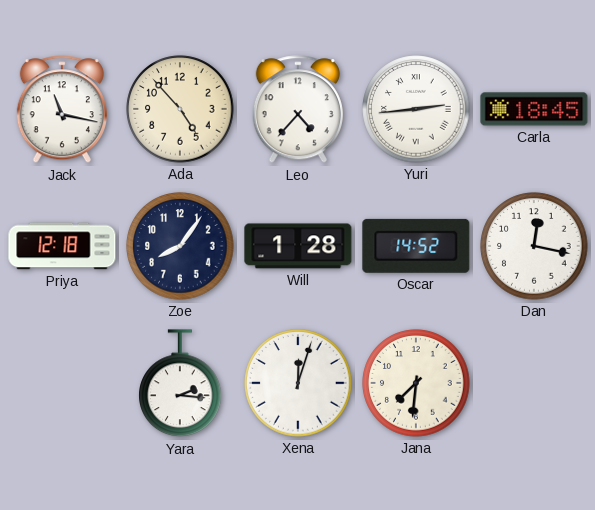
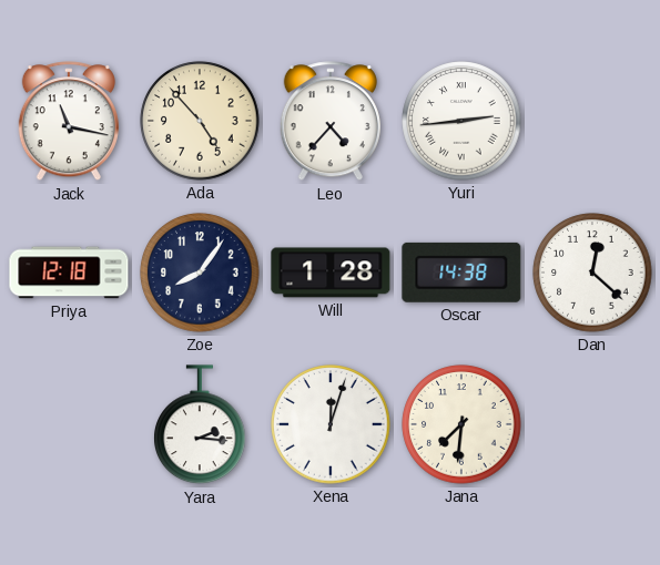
Carla: 18:45 -> none (534, 109)
Oscar: 14:52 -> 14:38 (461, 273)
Dan: 12:17 -> 12:22 (592, 273)
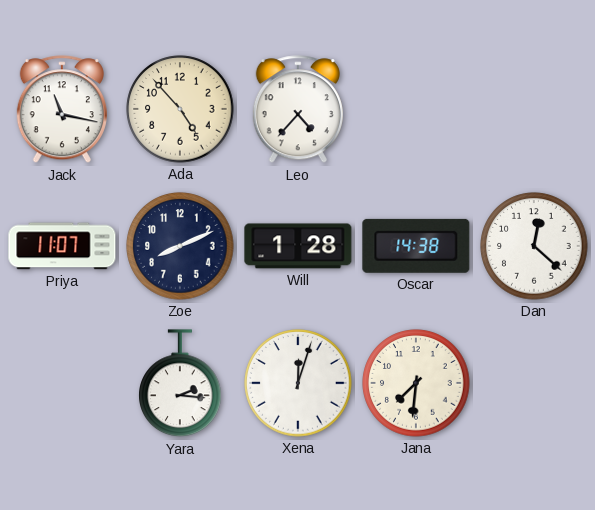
Yuri: 2:44 -> none (461, 121)
Priya: 12:18 -> 11:07 (62, 246)
Zoe: 8:06 -> 8:11 (180, 246)
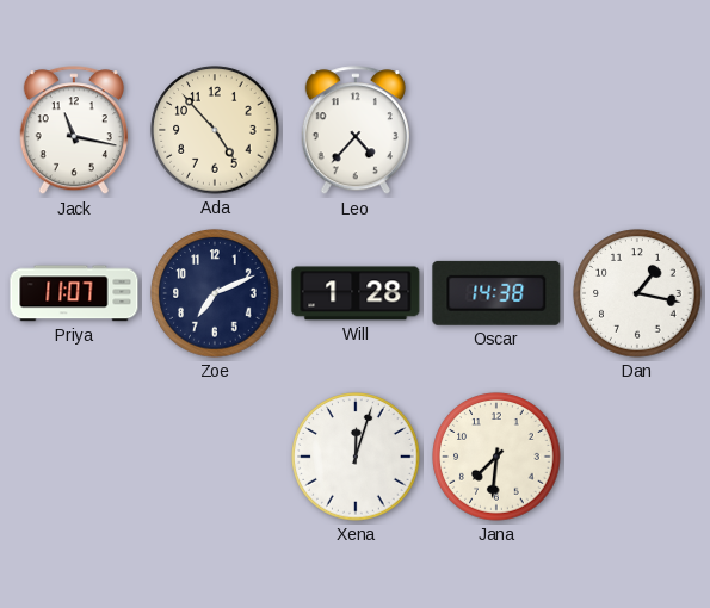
Zoe: 8:11 -> 7:11 (215, 293)
Dan: 12:22 -> 1:17 (637, 293)
Yara: 2:16 -> none (180, 384)
